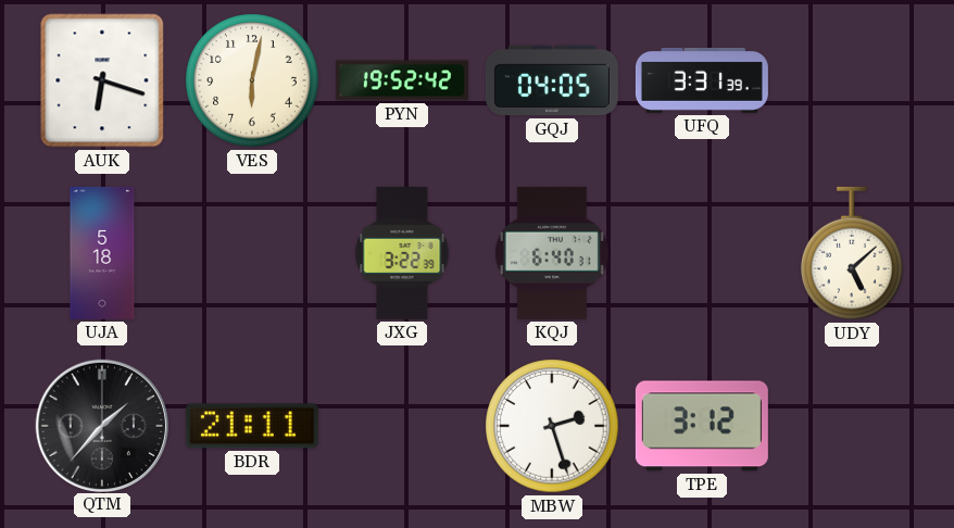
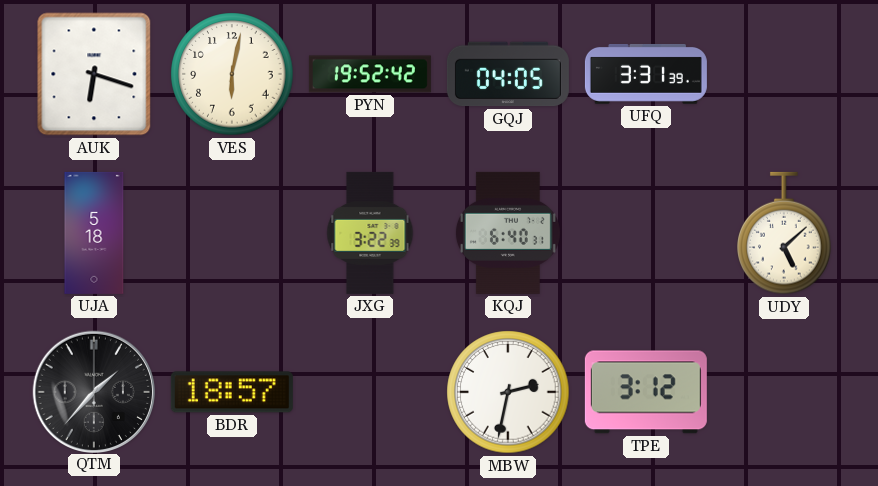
BDR: 21:11 -> 18:57 (232, 392)
MBW: 2:27 -> 2:32 (508, 392)
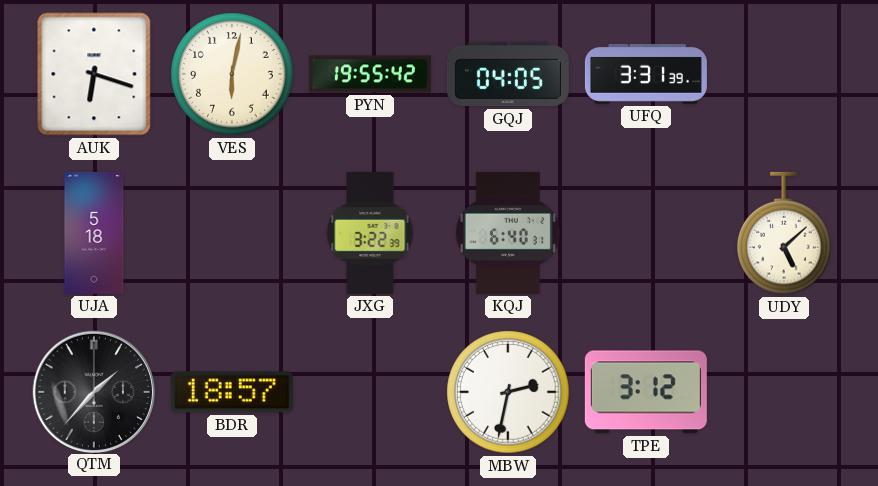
PYN: 19:52 -> 19:55 (370, 74)
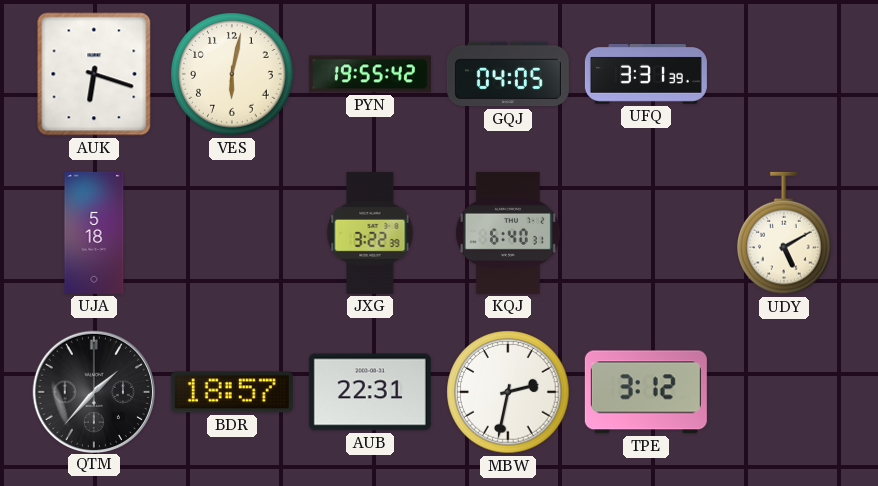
UDY: 5:08 -> 5:10 (784, 233)
AUB: none -> 22:31 (370, 392)
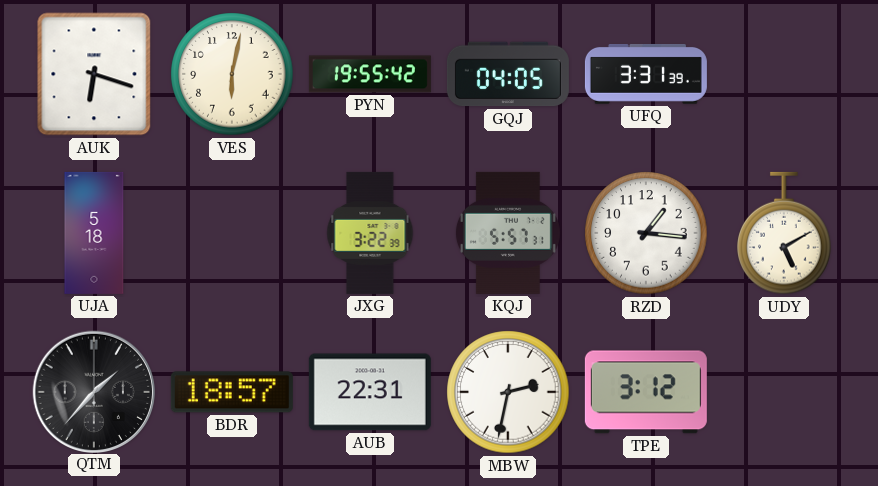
KQJ: 6:40 -> 5:57 (508, 233)
RZD: none -> 1:16 (646, 233)
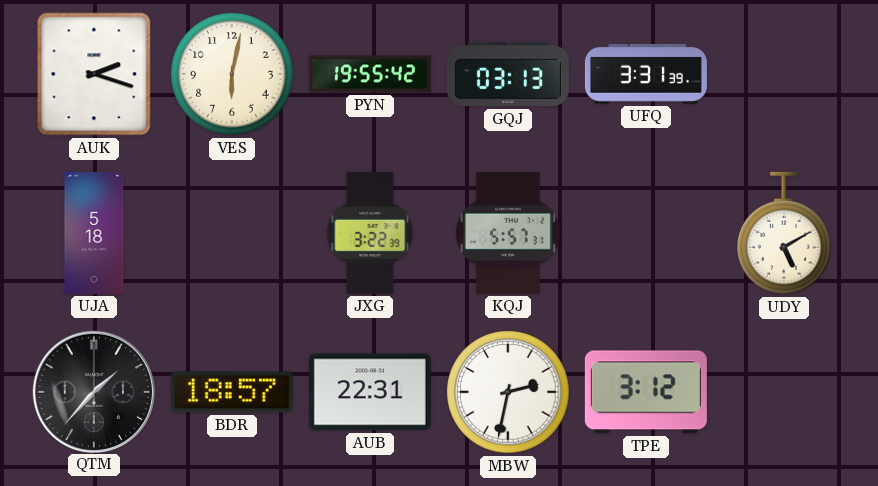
AUK: 6:18 -> 2:18 (94, 74)
GQJ: 04:05 -> 03:13 (508, 74)
RZD: 1:16 -> none (646, 233)
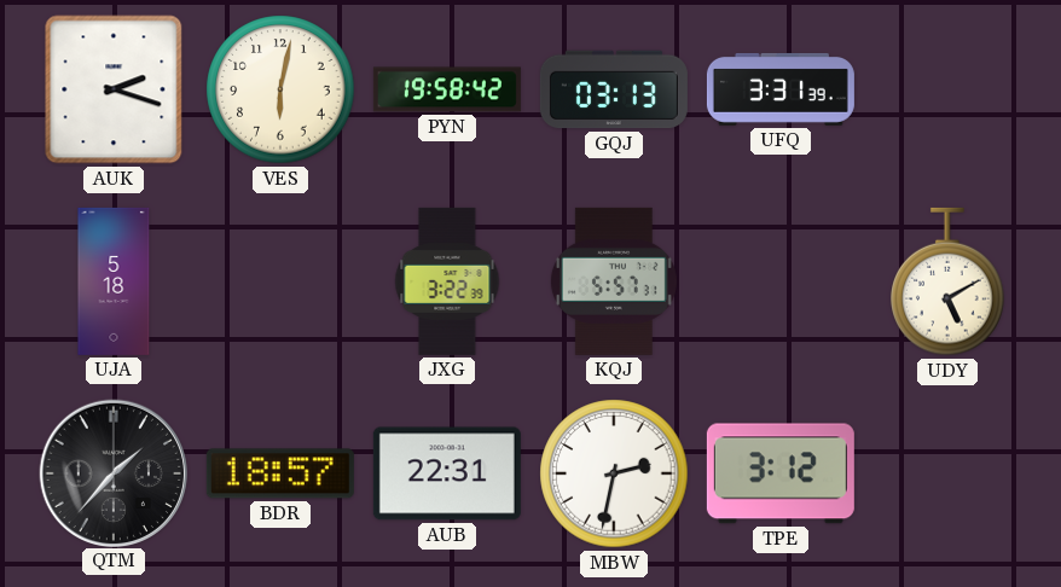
PYN: 19:55 -> 19:58 (447, 89)
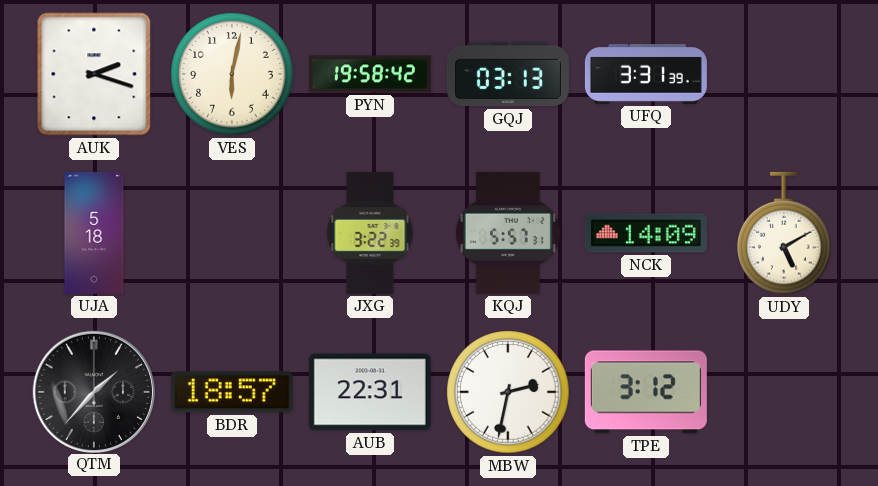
NCK: none -> 14:09 (646, 233)
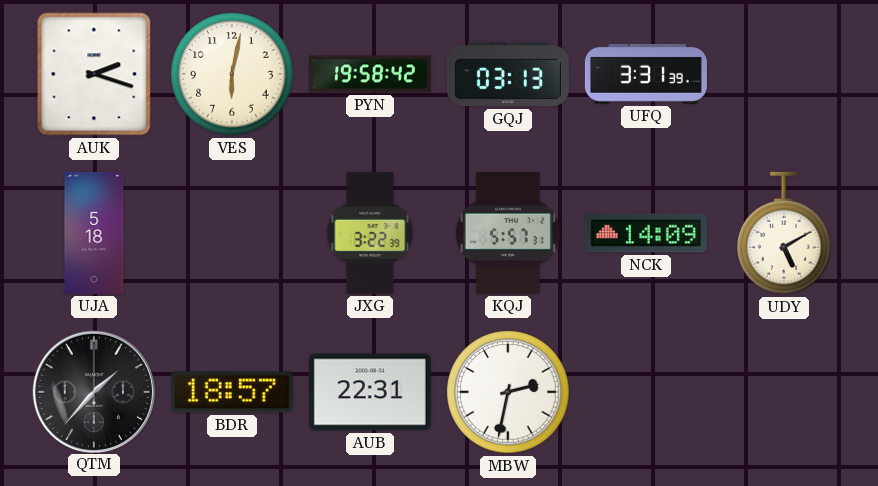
TPE: 3:12 -> none (646, 392)
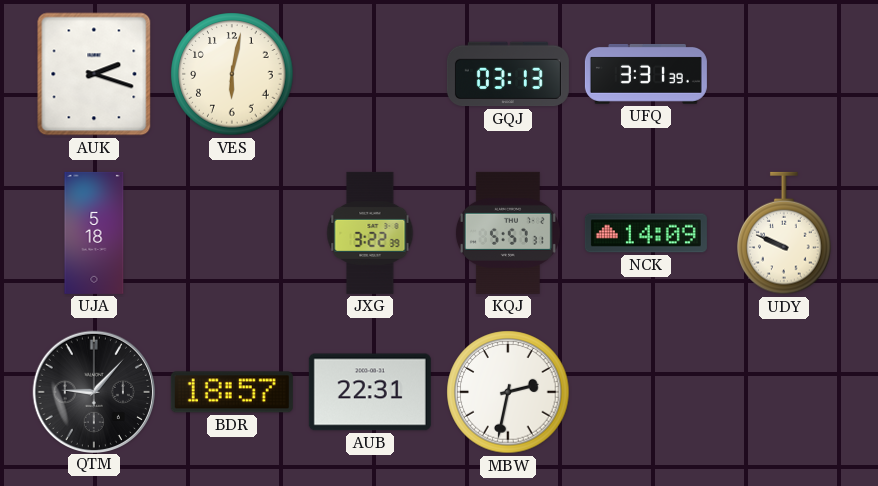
PYN: 19:58 -> none (370, 74)
UDY: 5:10 -> 9:49 (784, 233)
QTM: 1:37 -> 9:07 (93, 391)
